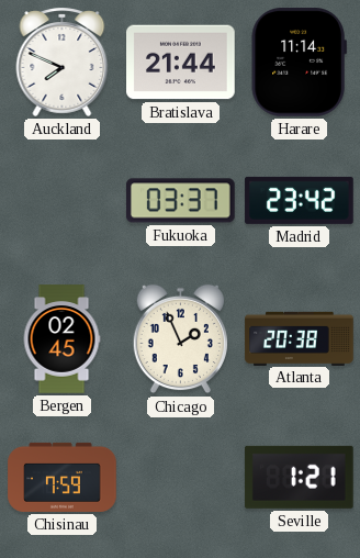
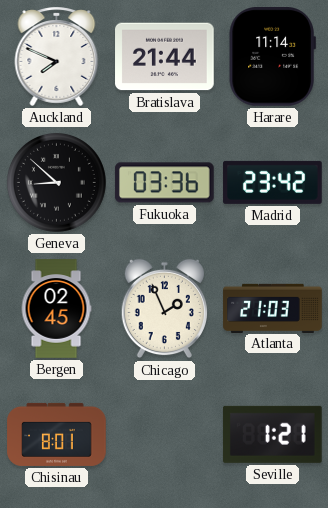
Geneva: none -> 8:52 (56, 182)
Fukuoka: 03:37 -> 03:36 (165, 183)
Atlanta: 20:38 -> 21:03 (273, 308)
Chisinau: 7:59 -> 8:01 (57, 434)
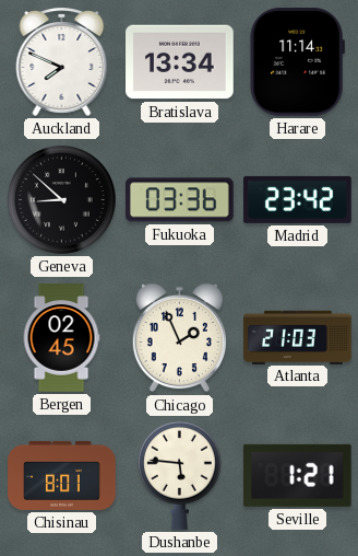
Bratislava: 21:44 -> 13:34 (180, 62)
Dushanbe: none -> 5:46 (179, 475)
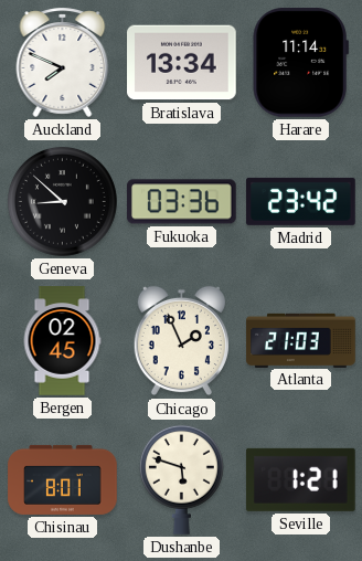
Dushanbe: 5:46 -> 5:48 (181, 479)
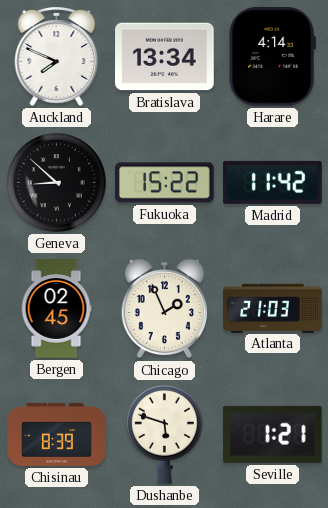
Harare: 11:14 -> 4:14 (272, 57)
Fukuoka: 03:36 -> 15:22 (165, 183)
Madrid: 23:42 -> 11:42 (273, 182)
Chisinau: 8:01 -> 8:39 (57, 434)
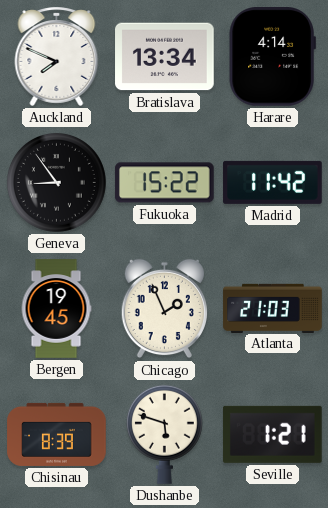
Geneva: 8:52 -> 8:54 (56, 182)
Bergen: 02:45 -> 19:45 (56, 309)
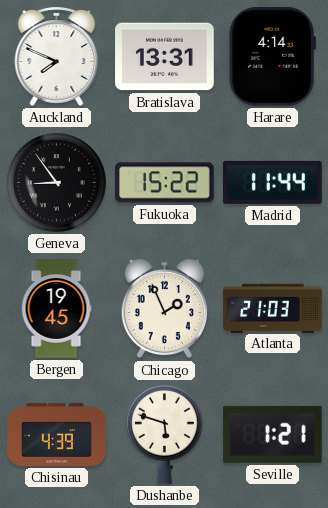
Bratislava: 13:34 -> 13:31 (165, 57)
Madrid: 11:42 -> 11:44 (273, 182)
Chisinau: 8:39 -> 4:39 (57, 434)
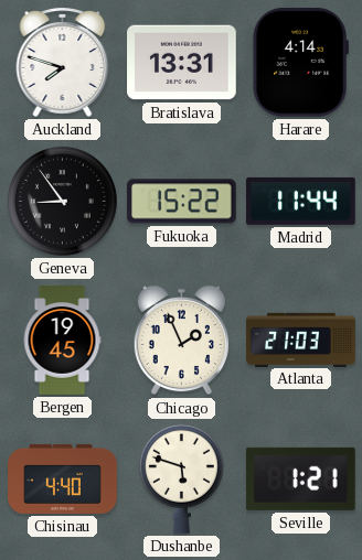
Auckland: 7:49 -> 7:48 (63, 62)
Chisinau: 4:39 -> 4:40 (63, 478)
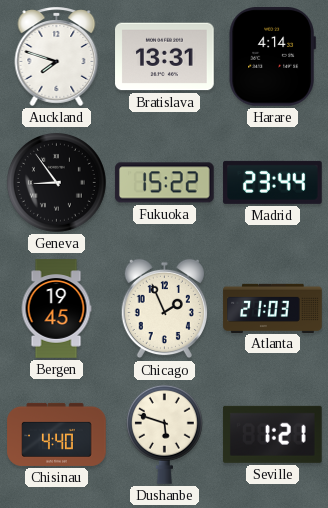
Madrid: 11:44 -> 23:44 (273, 182)
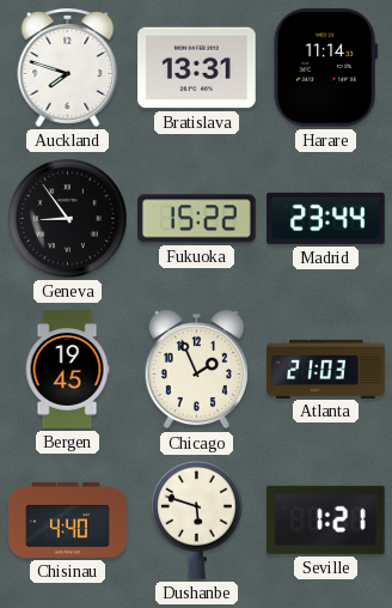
Harare: 4:14 -> 11:14 (325, 68)
